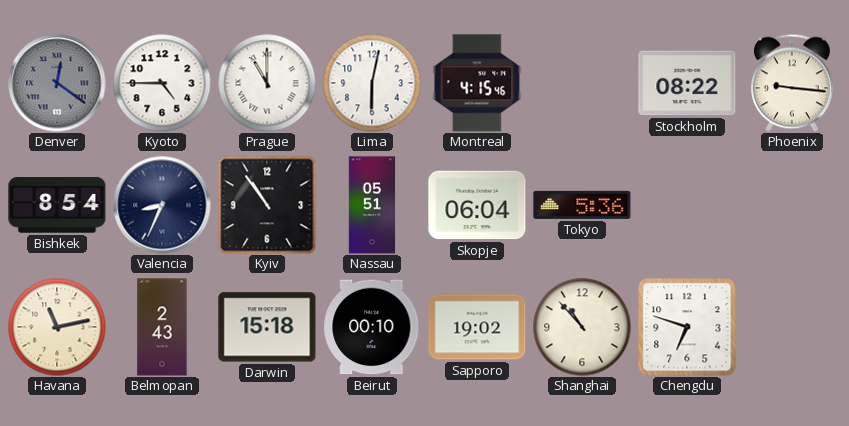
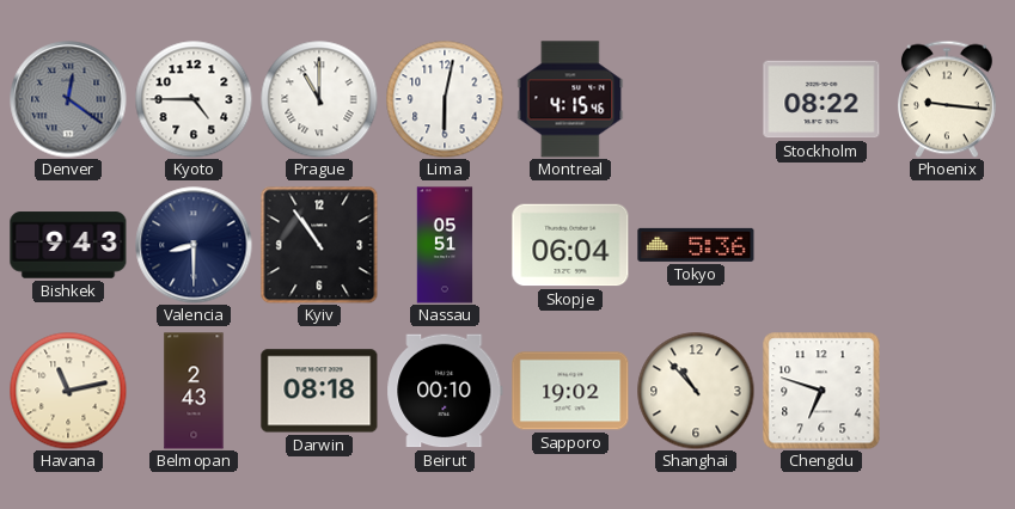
Bishkek: 8:54 -> 9:43 (68, 245)
Valencia: 8:34 -> 8:30 (194, 245)
Darwin: 15:18 -> 08:18 (319, 391)
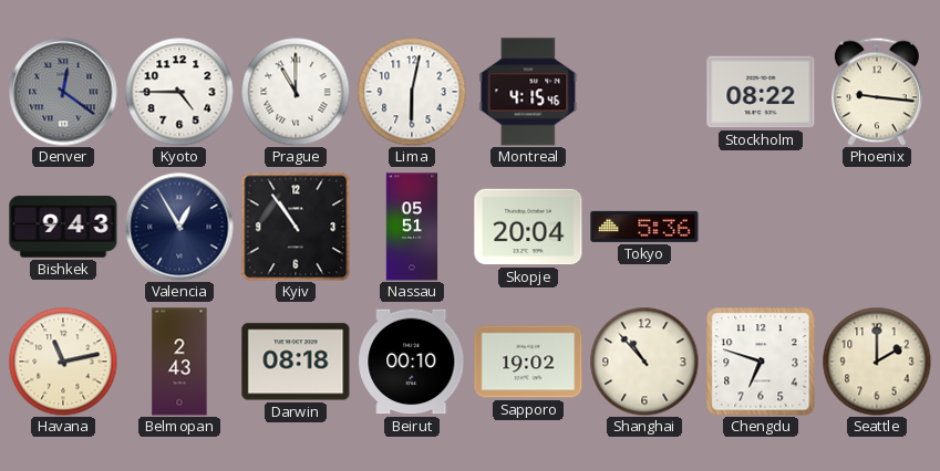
Valencia: 8:30 -> 12:55 (179, 227)
Skopje: 06:04 -> 20:04 (528, 227)
Seattle: none -> 2:00 (877, 362)
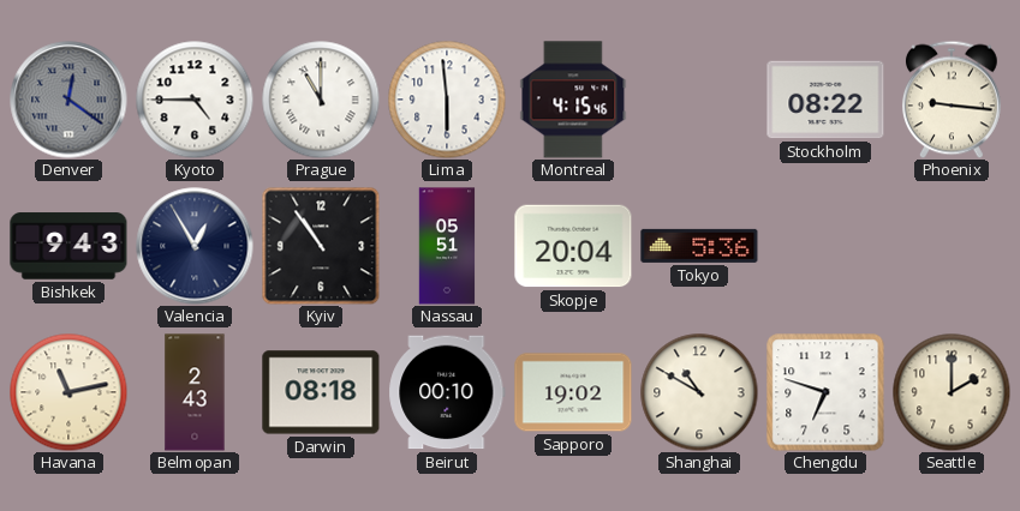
Lima: 6:02 -> 5:59 (447, 100)
Shanghai: 10:53 -> 10:50 (699, 392)
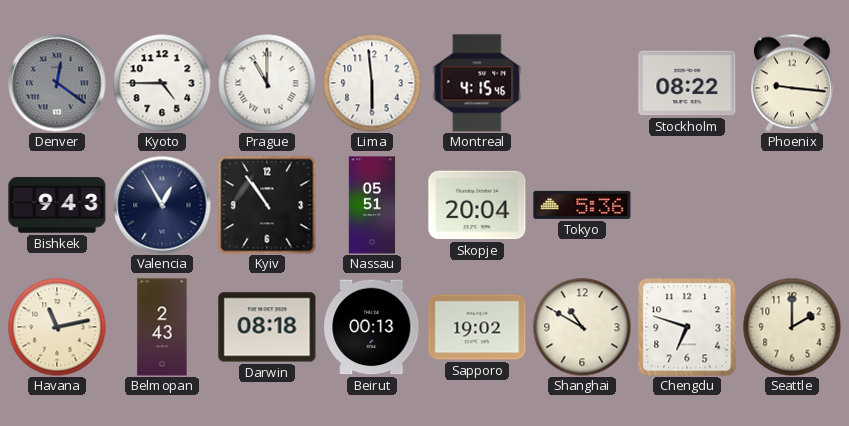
Beirut: 00:10 -> 00:13 (372, 327)
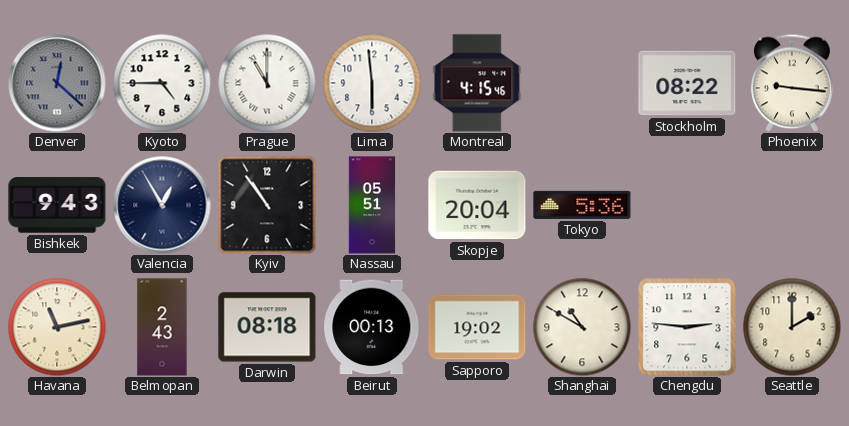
Denver: 12:21 -> 12:22 (57, 83)
Chengdu: 6:48 -> 2:46 (687, 327)
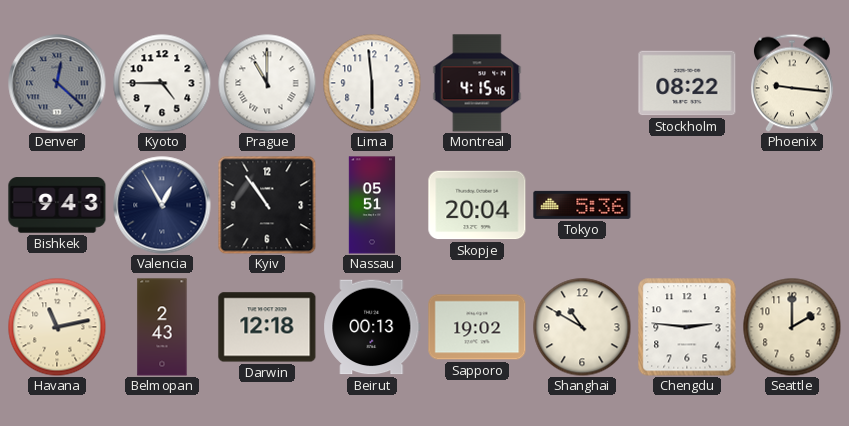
Darwin: 08:18 -> 12:18 (267, 327)
